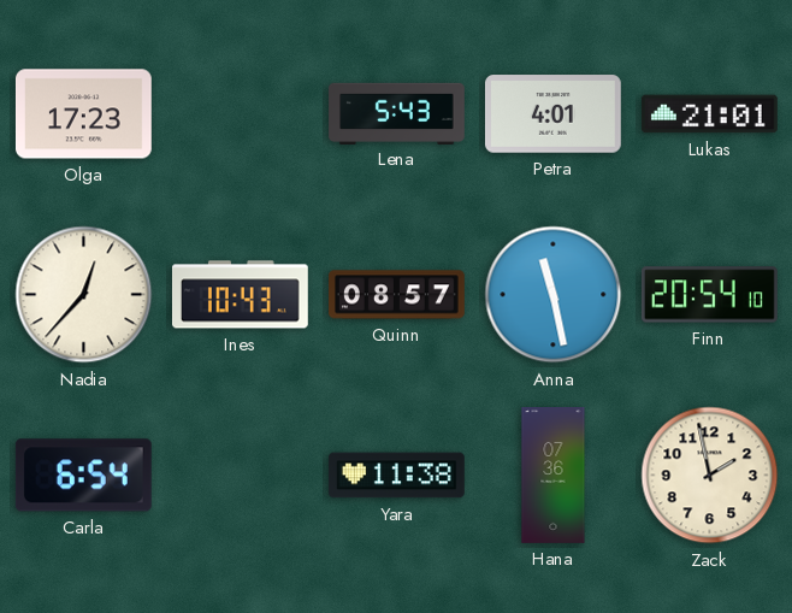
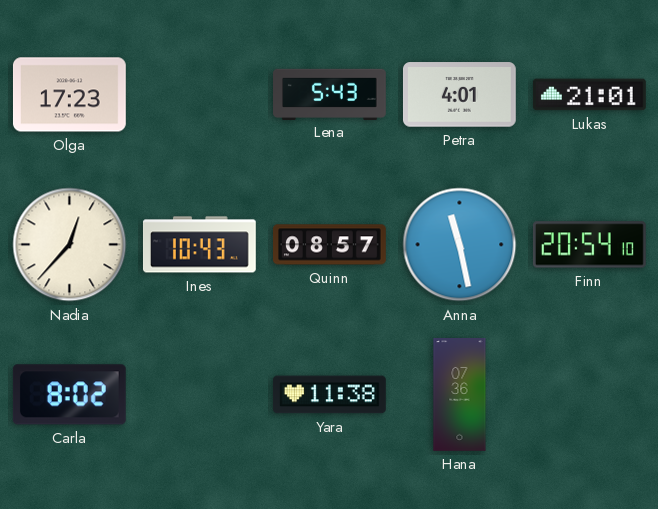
Carla: 6:54 -> 8:02 (69, 395)
Zack: 1:58 -> none (710, 476)
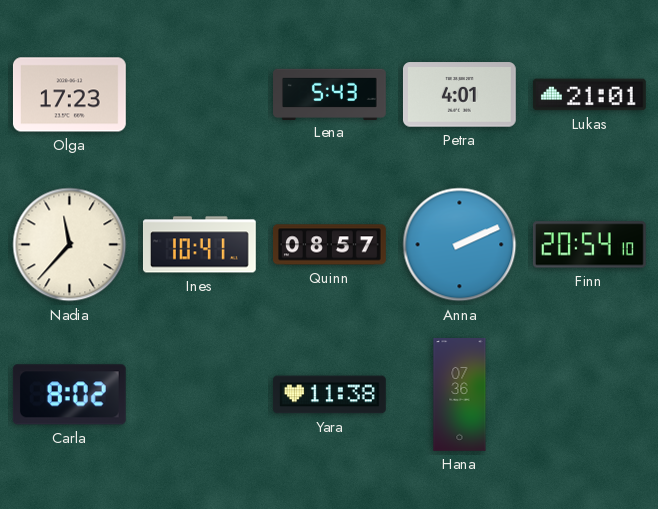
Nadia: 12:37 -> 11:37 (70, 245)
Ines: 10:43 -> 10:41 (199, 245)
Anna: 11:28 -> 2:11 (460, 245)
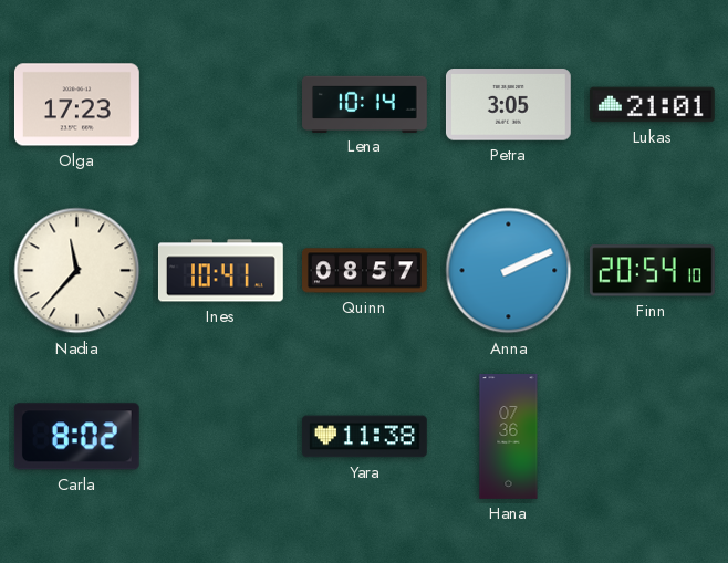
Lena: 5:43 -> 10:14 (365, 104)
Petra: 4:01 -> 3:05 (508, 105)
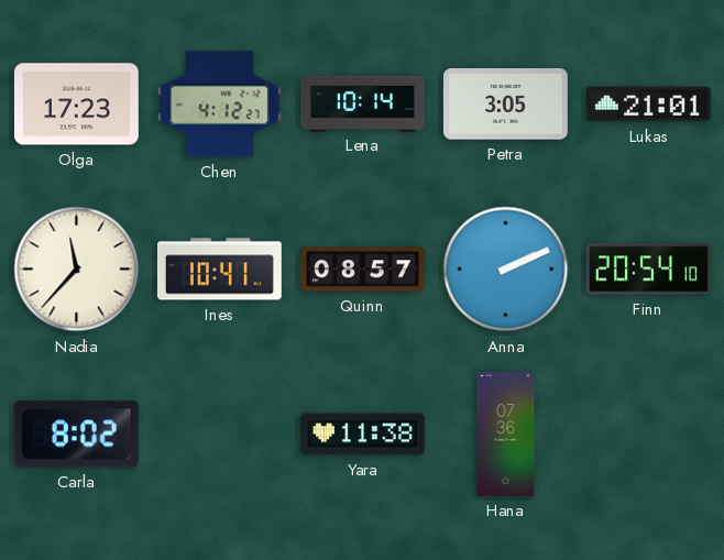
Chen: none -> 4:12 (219, 105)
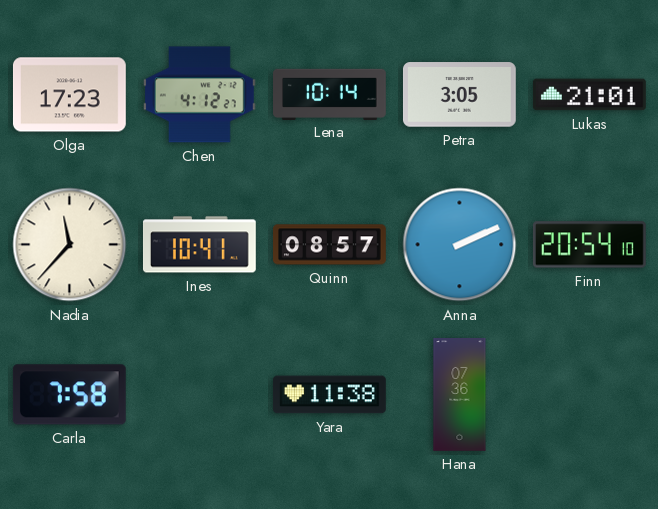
Carla: 8:02 -> 7:58 (69, 395)
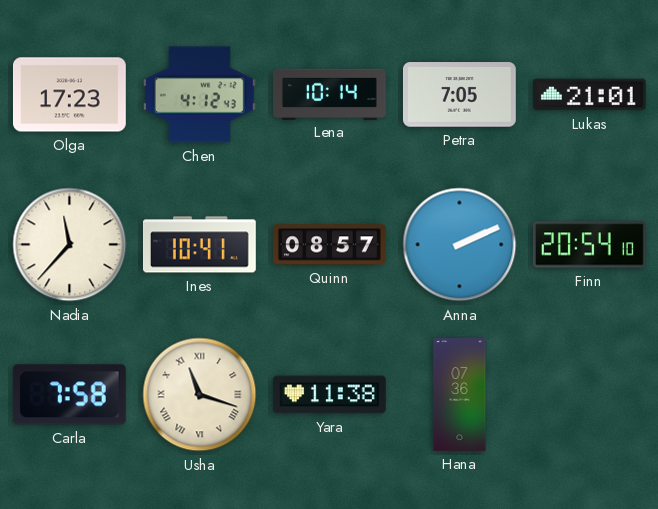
Chen: 4:12:27 -> 4:12:43 (199, 95)
Petra: 3:05 -> 7:05 (459, 95)
Usha: none -> 11:18 (200, 395)
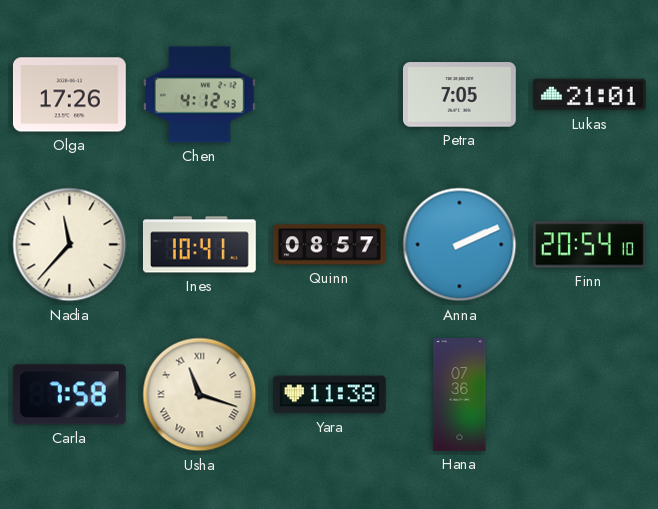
Olga: 17:23 -> 17:26 (69, 95)
Lena: 10:14 -> none (330, 94)
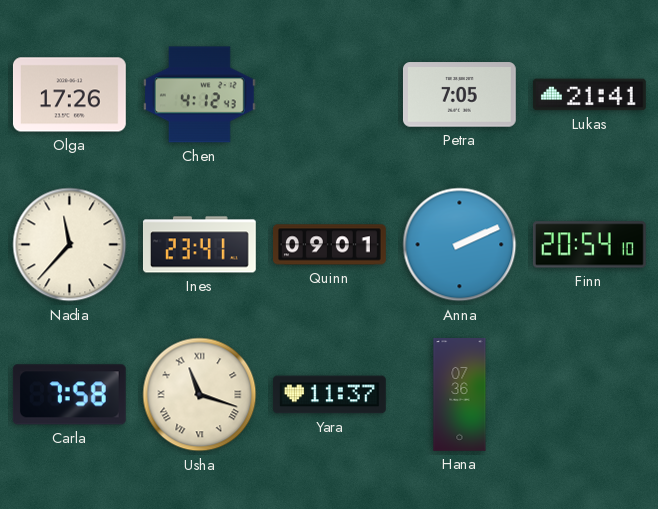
Lukas: 21:01 -> 21:41 (589, 95)
Ines: 10:41 -> 23:41 (199, 245)
Quinn: 08:57 -> 09:01 (330, 245)
Yara: 11:38 -> 11:37 (330, 395)
